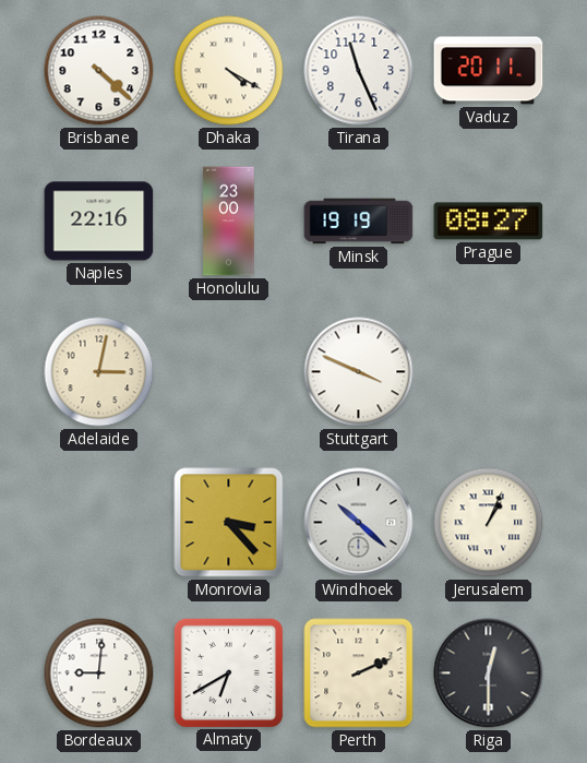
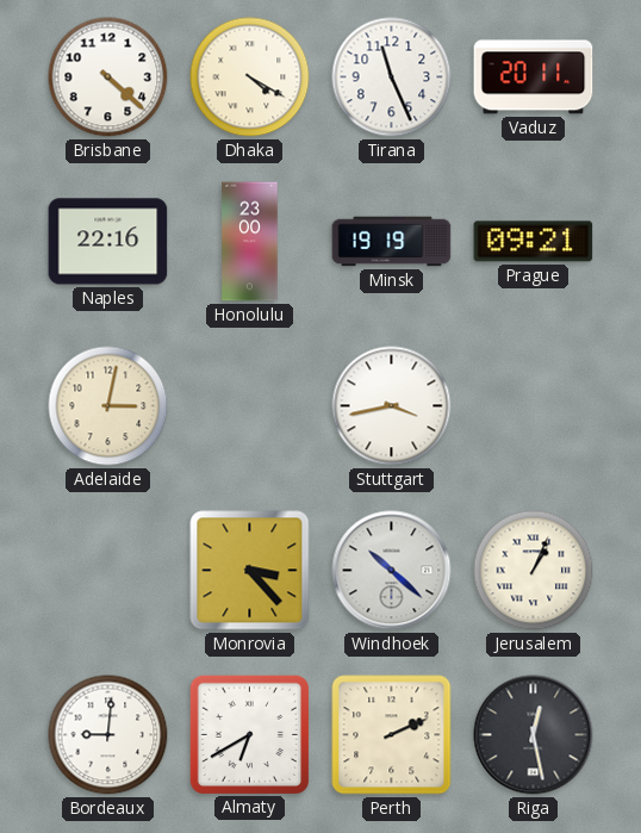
Prague: 08:27 -> 09:21 (534, 242)
Stuttgart: 3:49 -> 3:43 (392, 406)
Riga: 12:30 -> 12:28 (534, 735)
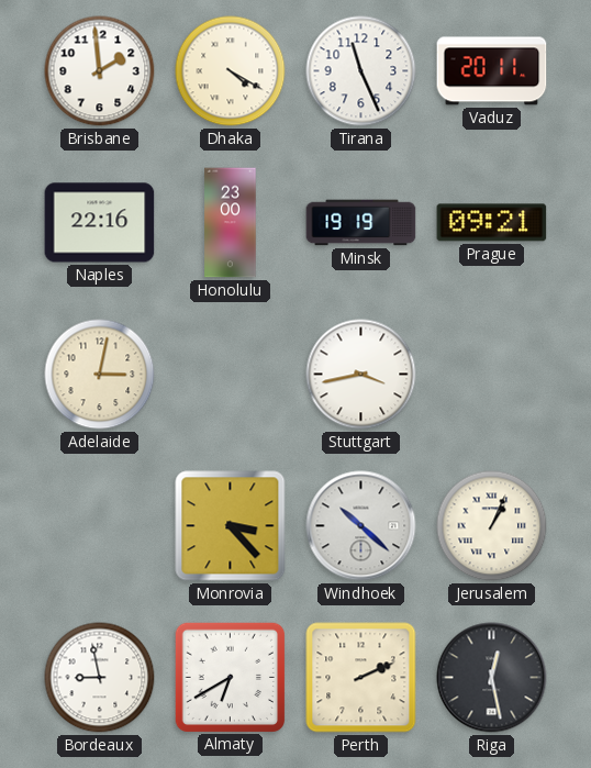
Brisbane: 4:22 -> 1:59 (100, 71)
Bordeaux: 9:01 -> 8:58 (100, 678)
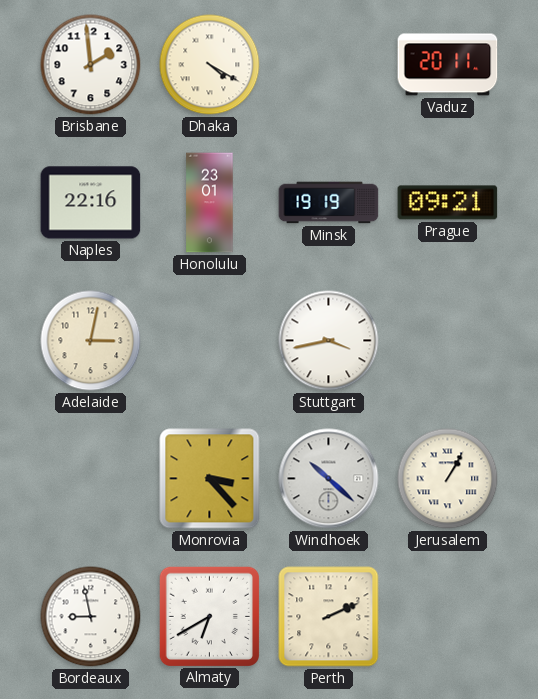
Tirana: 11:26 -> none (361, 71)
Honolulu: 23:00 -> 23:01 (210, 203)
Jerusalem: 1:04 -> 1:05 (448, 479)
Riga: 12:28 -> none (492, 678)
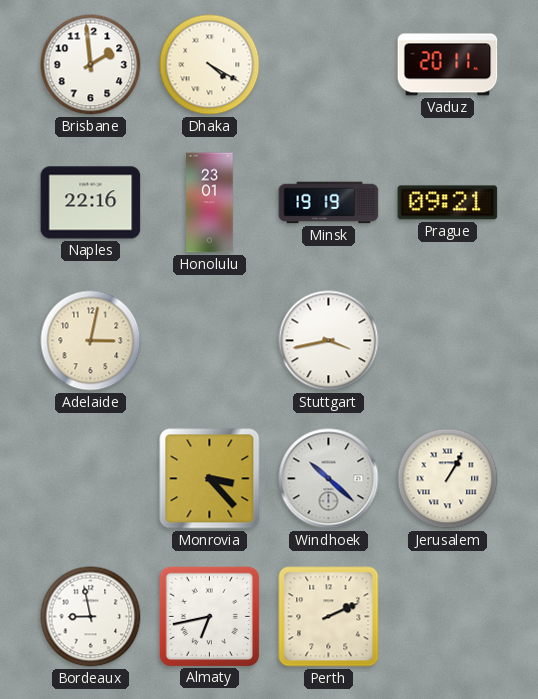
Almaty: 6:40 -> 6:43 (209, 616)
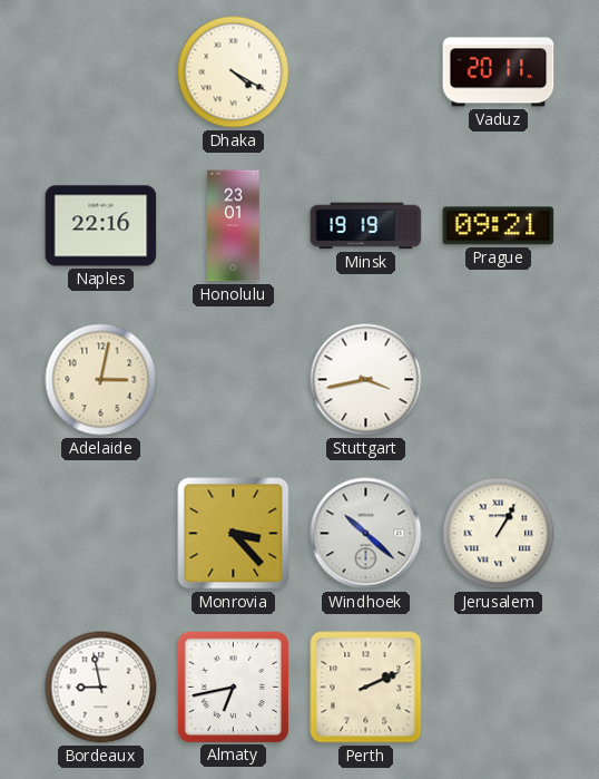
Brisbane: 1:59 -> none (91, 65)
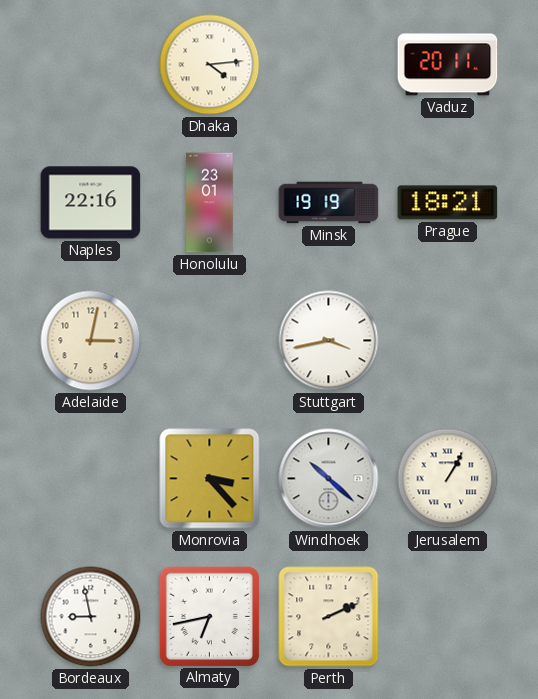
Dhaka: 4:20 -> 4:14 (210, 65)
Prague: 09:21 -> 18:21 (448, 203)
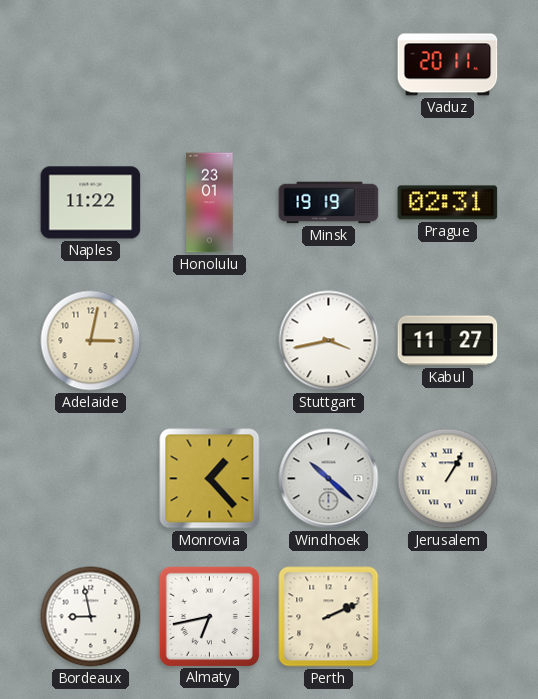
Dhaka: 4:14 -> none (210, 65)
Naples: 22:16 -> 11:22 (91, 203)
Prague: 18:21 -> 02:31 (448, 203)
Kabul: none -> 11:27 (448, 341)
Monrovia: 3:23 -> 1:23 (210, 479)
